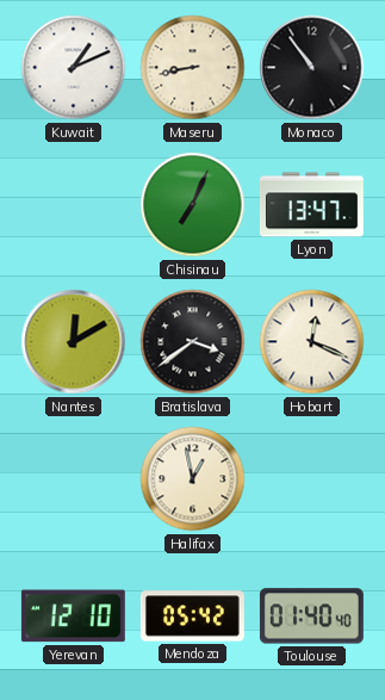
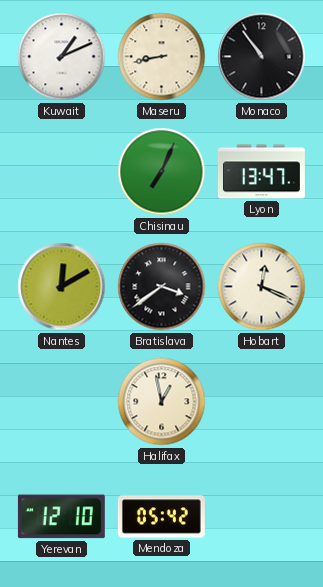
Toulouse: 01:40 -> none (311, 617)
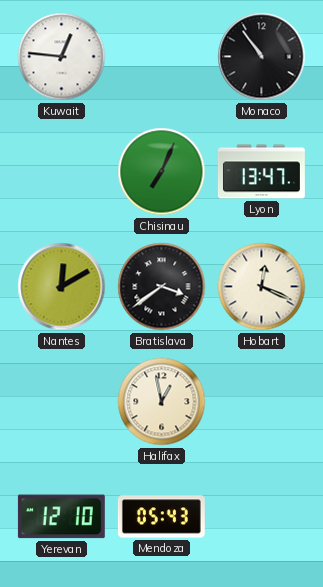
Kuwait: 1:11 -> 12:46 (62, 57)
Maseru: 8:43 -> none (162, 57)
Mendoza: 05:42 -> 05:43 (161, 517)
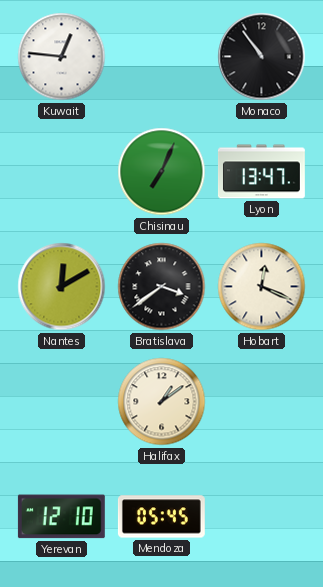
Halifax: 12:58 -> 1:09 (162, 402)
Mendoza: 05:43 -> 05:45 (161, 517)
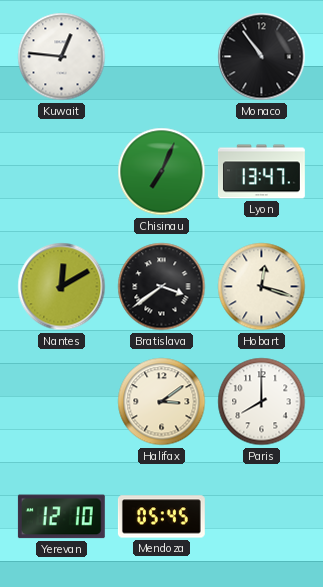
Hobart: 12:19 -> 12:18 (262, 287)
Halifax: 1:09 -> 3:09 (162, 402)
Paris: none -> 8:00 (262, 402)
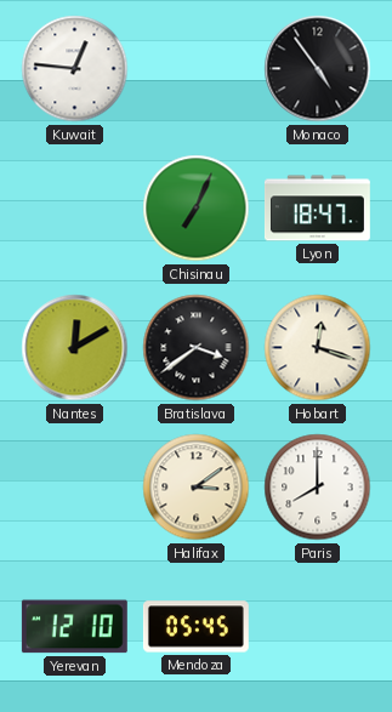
Monaco: 10:54 -> 4:54 (318, 69)
Lyon: 13:47 -> 18:47 (317, 209)
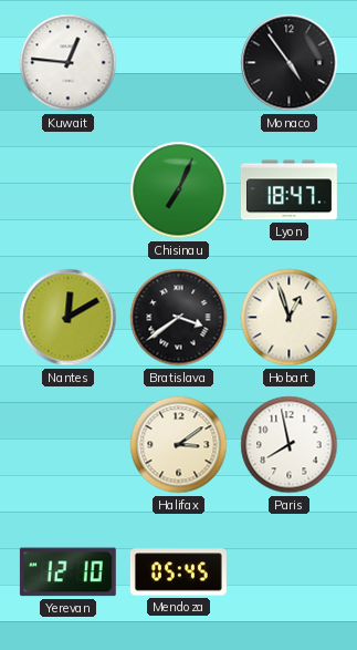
Hobart: 12:18 -> 12:57 (290, 318)
Paris: 8:00 -> 7:58 (290, 445)
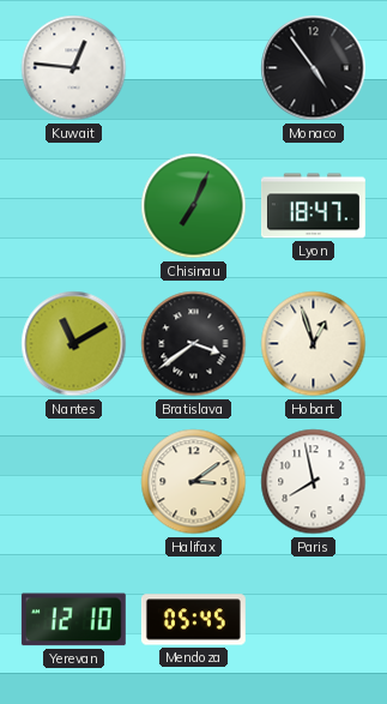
Nantes: 12:10 -> 11:10 (74, 344)
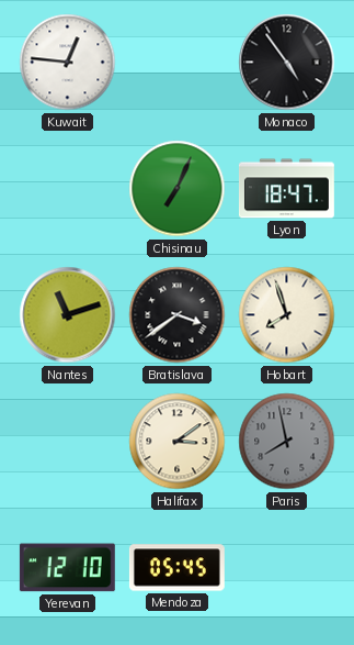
Nantes: 11:10 -> 11:12 (68, 315)
Hobart: 12:57 -> 7:57 (287, 315)
Paris dial: white -> grey (287, 442)
